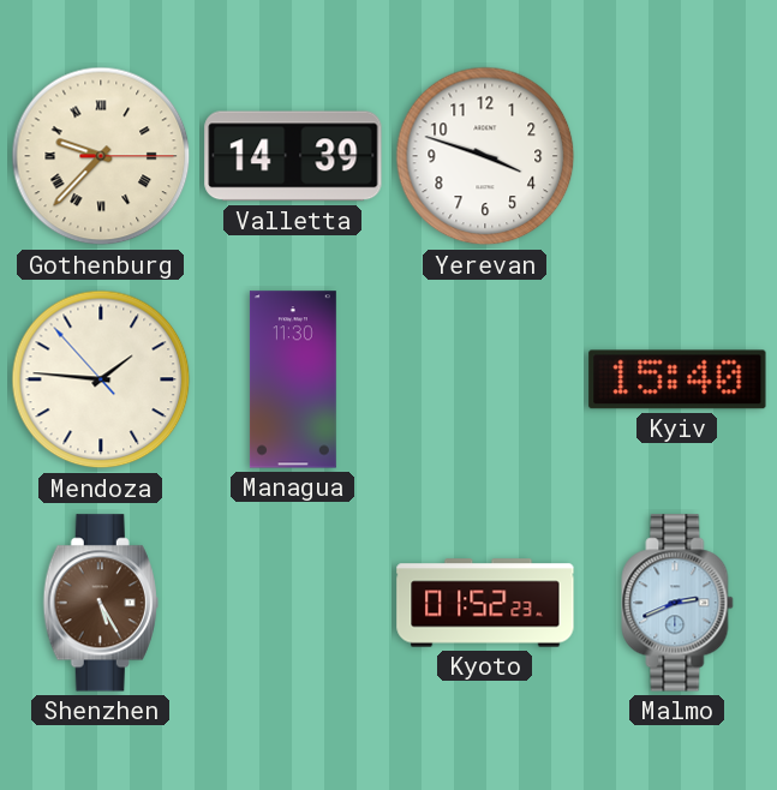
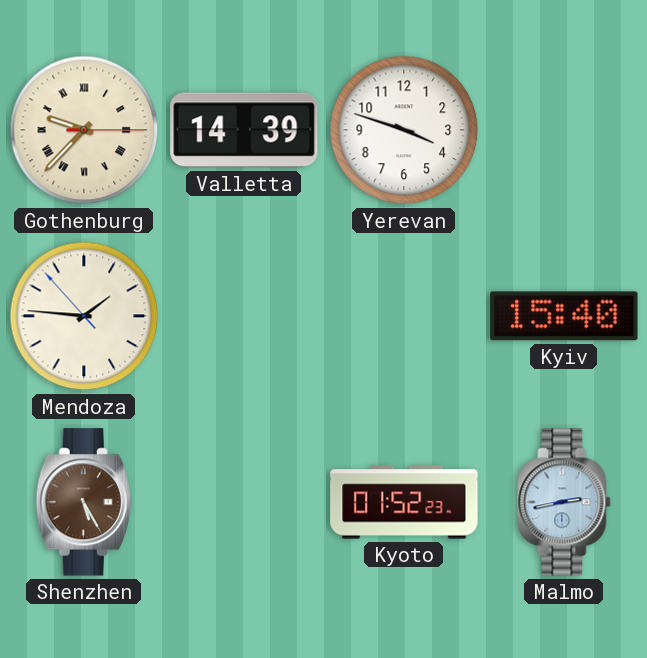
Managua: 11:30 -> none (293, 379)
Malmo: 2:41 -> 2:43 (564, 502)
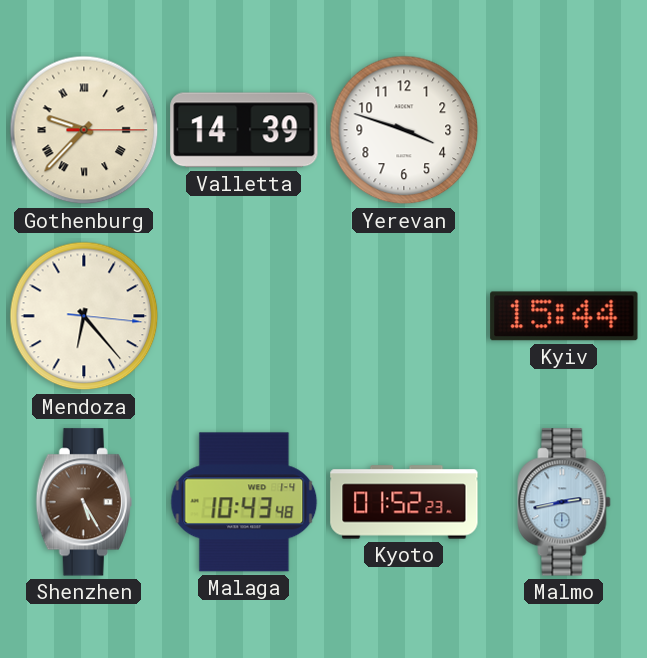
Mendoza: 1:45 -> 6:23 (84, 316)
Kyiv: 15:40 -> 15:44 (564, 316)
Malaga: none -> 10:43 (244, 502)
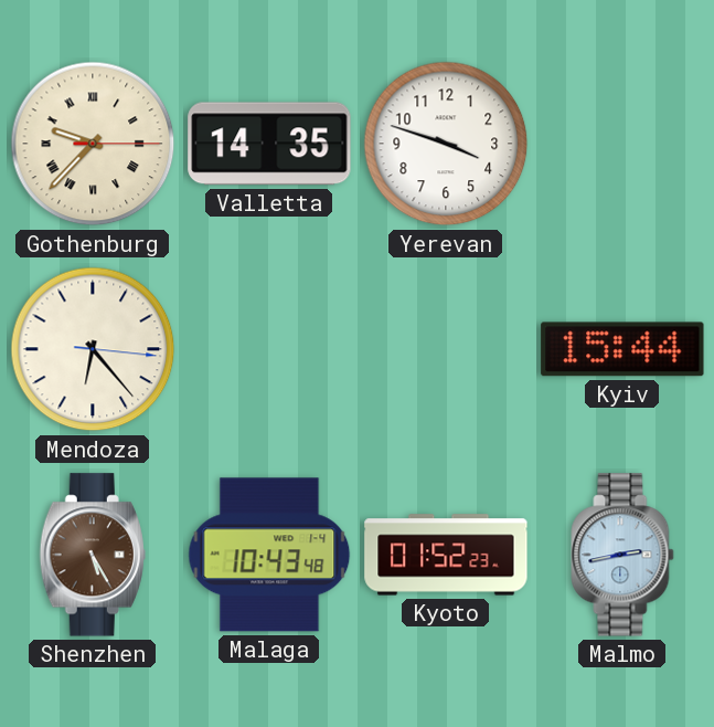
Valletta: 14:39 -> 14:35 (269, 144)
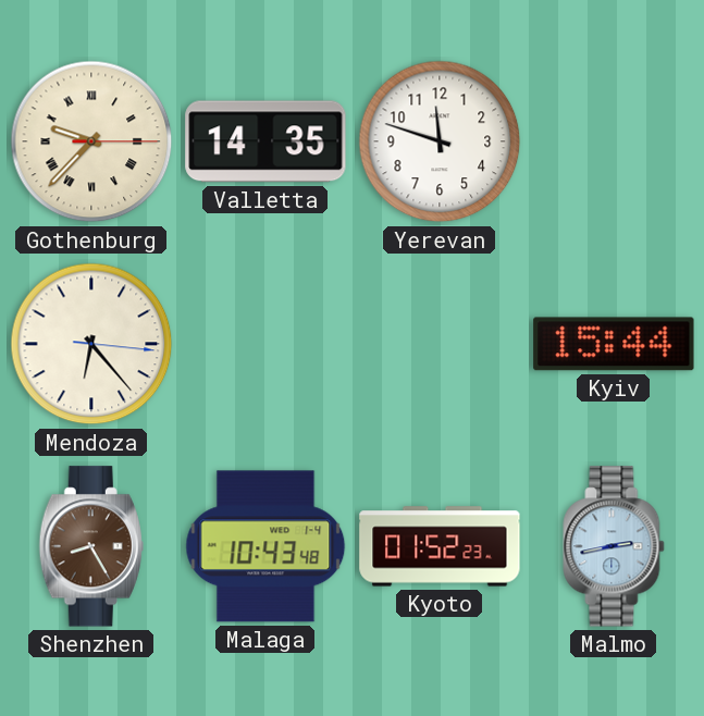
Yerevan: 3:48 -> 11:48 (440, 141)
Shenzhen: 5:25 -> 8:25 (91, 546)
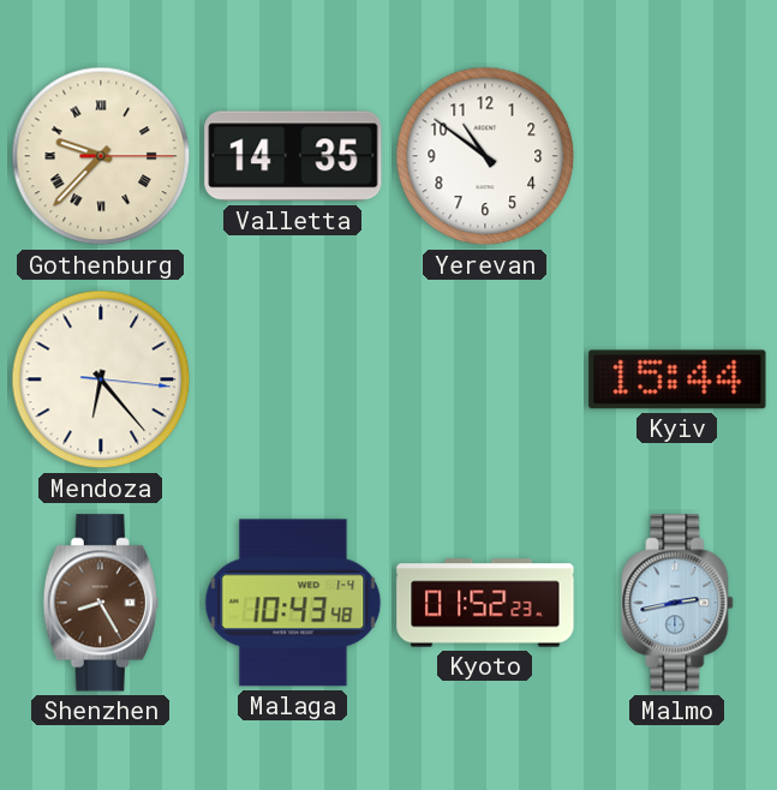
Yerevan: 11:48 -> 10:51 (485, 156)
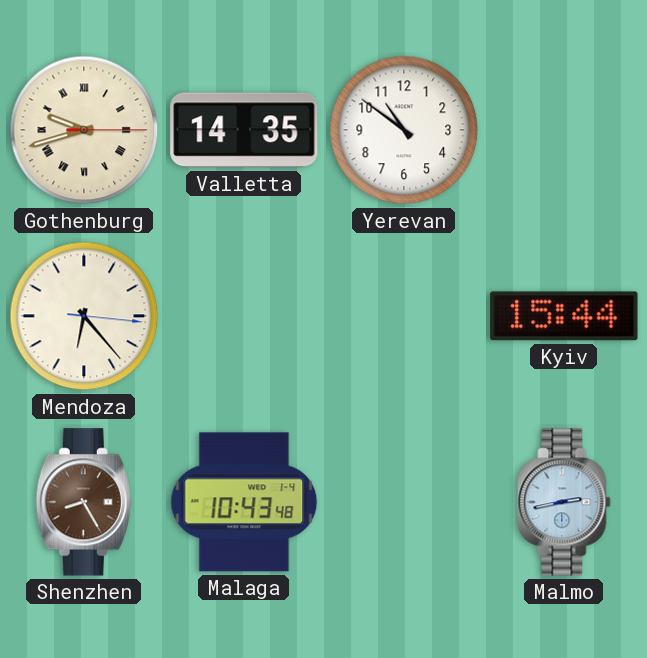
Gothenburg: 9:37 -> 9:42 (84, 130)
Kyoto: 01:52 -> none (485, 603)
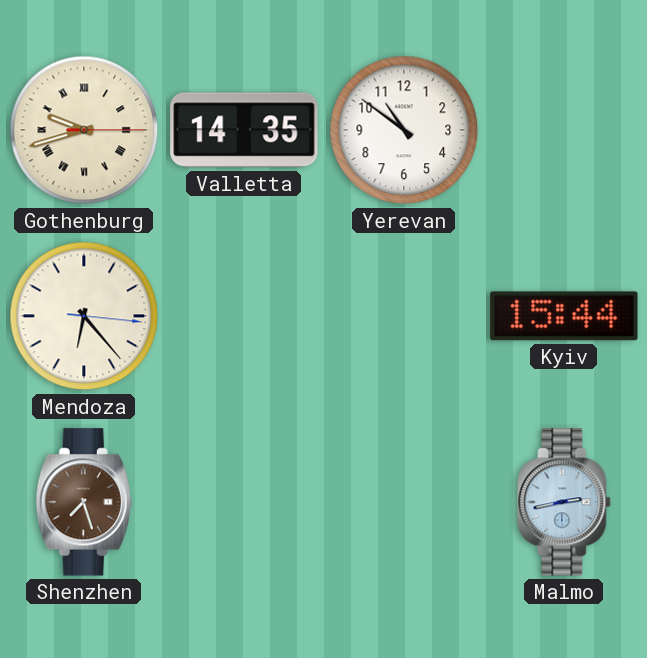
Shenzhen: 8:25 -> 7:27 (84, 502)
Malaga: 10:43 -> none (244, 502)
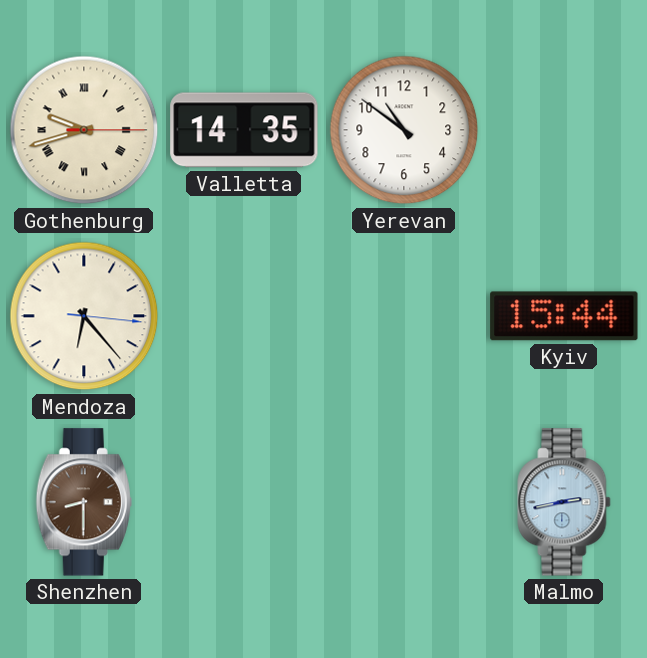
Shenzhen: 7:27 -> 8:30 (84, 502)
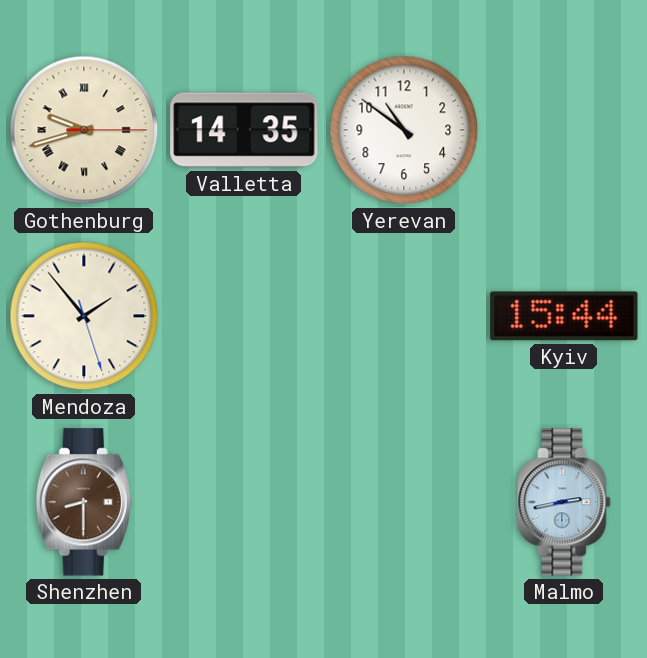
Mendoza: 6:23 -> 1:53 (84, 316)
